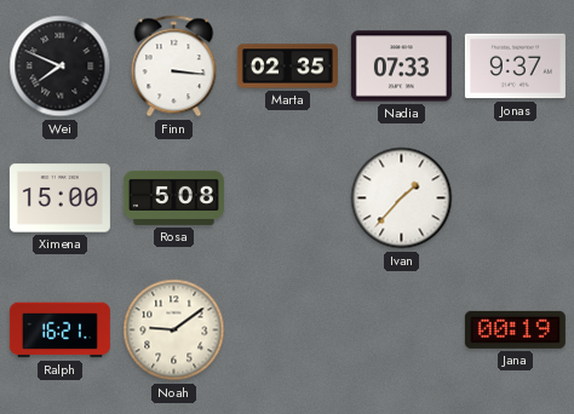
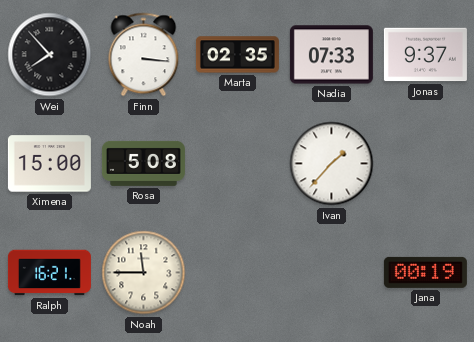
Wei: 7:49 -> 7:53 (50, 55)
Noah: 9:09 -> 11:45 (144, 273)
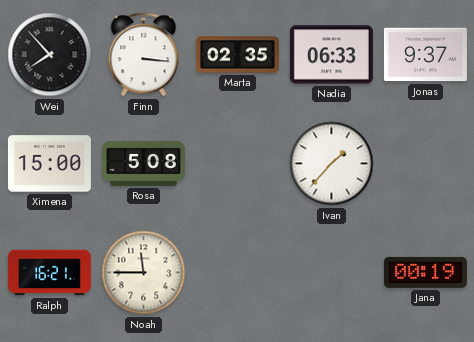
Nadia: 07:33 -> 06:33 (331, 55)
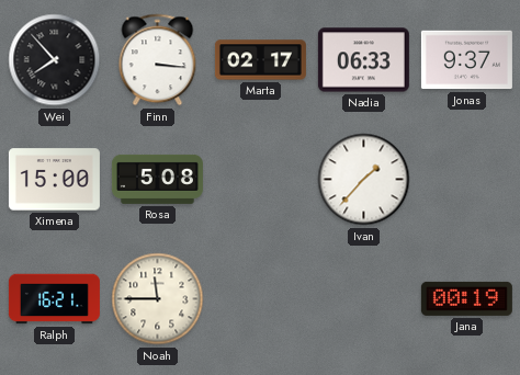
Marta: 02:35 -> 02:17 (260, 60)
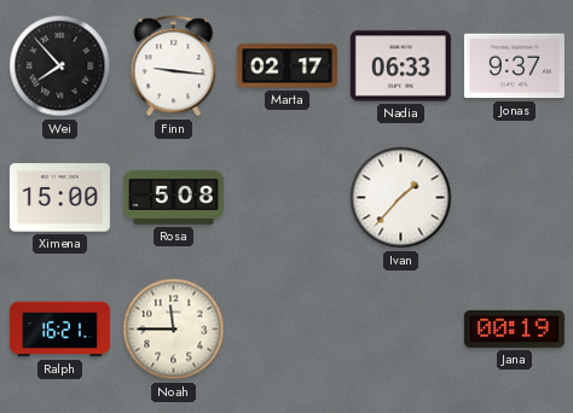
Finn: 3:16 -> 9:16 (174, 66)
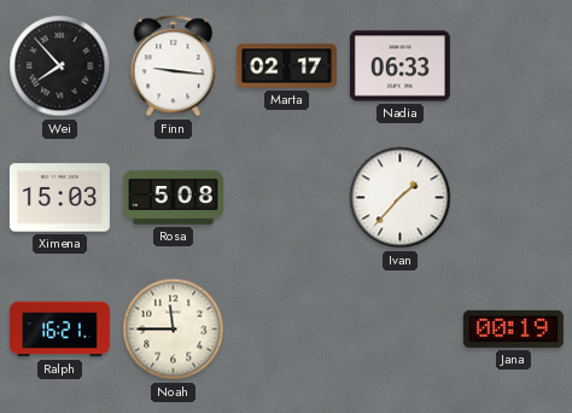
Jonas: 9:37 -> none (514, 66)
Ximena: 15:00 -> 15:03 (59, 198)
